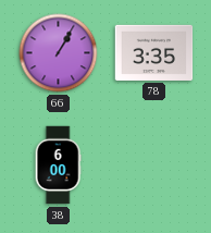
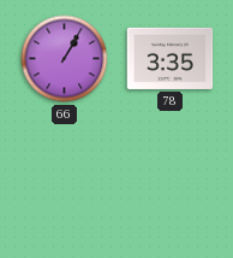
38: 6:00 -> none (58, 165)
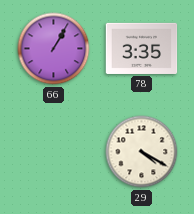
29: none -> 4:20 (142, 152)
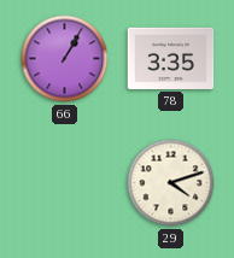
29: 4:20 -> 4:12 (171, 183)
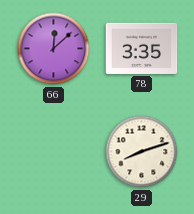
66: 1:05 -> 12:08 (54, 49)
29: 4:12 -> 8:12 (142, 152)
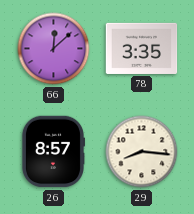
26: none -> 8:57 (52, 152)
29: 8:12 -> 8:16 (142, 152)
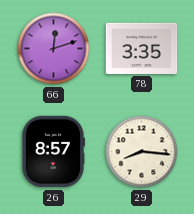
66: 12:08 -> 12:12 (54, 49)
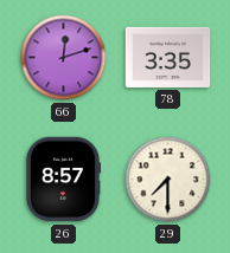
29: 8:16 -> 7:30 (168, 180)
